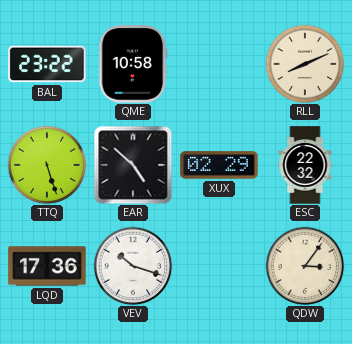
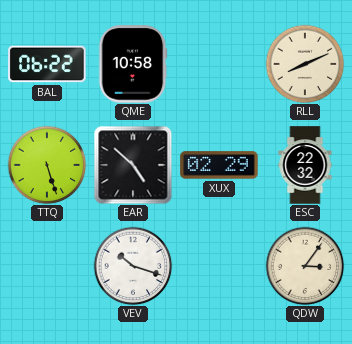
BAL: 23:22 -> 06:22 (47, 64)
LQD: 17:36 -> none (47, 266)
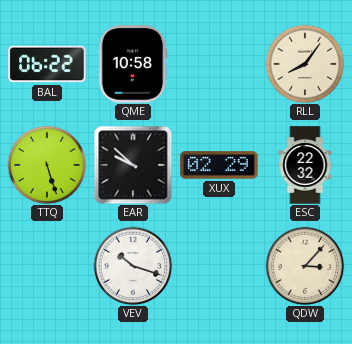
RLL: 8:11 -> 8:06 (305, 64)
EAR: 4:52 -> 9:52 (133, 165)
QDW: 3:06 -> 3:07 (305, 266)
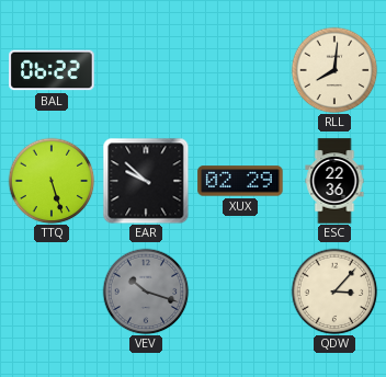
QME: 10:58 -> none (133, 64)
RLL: 8:06 -> 8:01 (334, 70)
ESC: 22:32 -> 22:36 (334, 181)
VEV dial: white -> grey (146, 292)
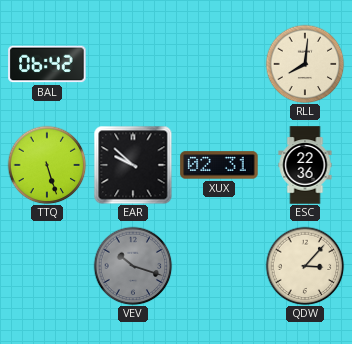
BAL: 06:22 -> 06:42 (47, 64)
XUX: 02:29 -> 02:31 (219, 165)
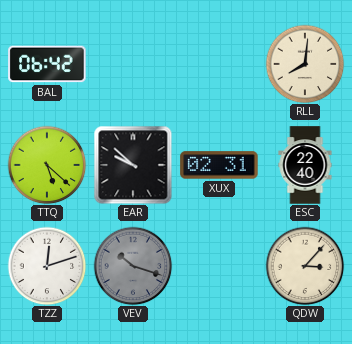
TTQ: 5:27 -> 5:22 (47, 165)
ESC: 22:36 -> 22:40 (305, 165)
TZZ: none -> 12:12 (47, 266)
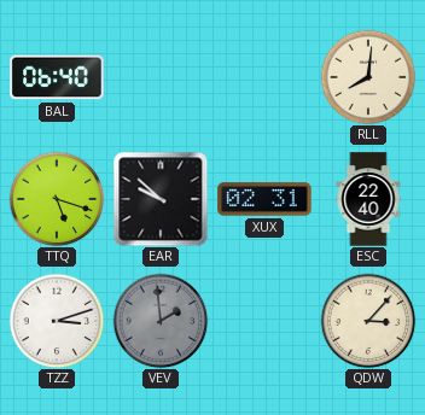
BAL: 06:42 -> 06:40 (57, 77)
TTQ: 5:22 -> 5:18 (57, 199)
TZZ: 12:12 -> 3:12 (57, 321)
VEV: 10:18 -> 1:59 (161, 321)
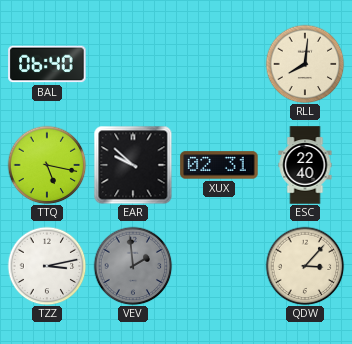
TTQ: 5:18 -> 5:17 (47, 165)
TZZ: 3:12 -> 3:13 (47, 266)
